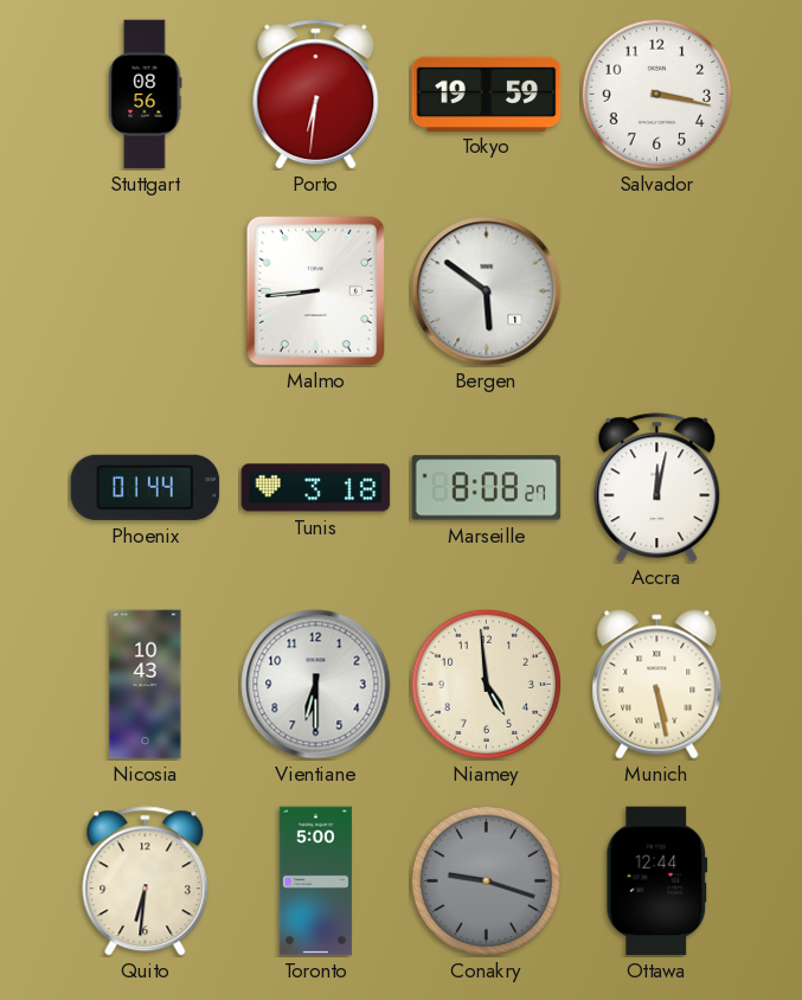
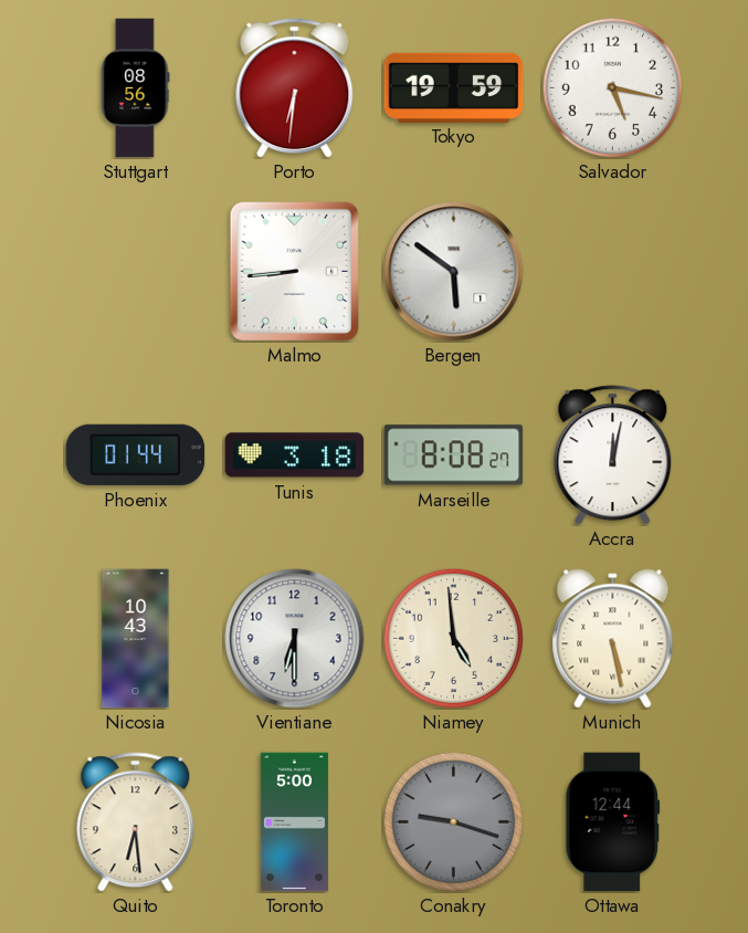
Salvador: 3:17 -> 5:17 (612, 87)
Quito: 6:31 -> 6:29 (136, 822)
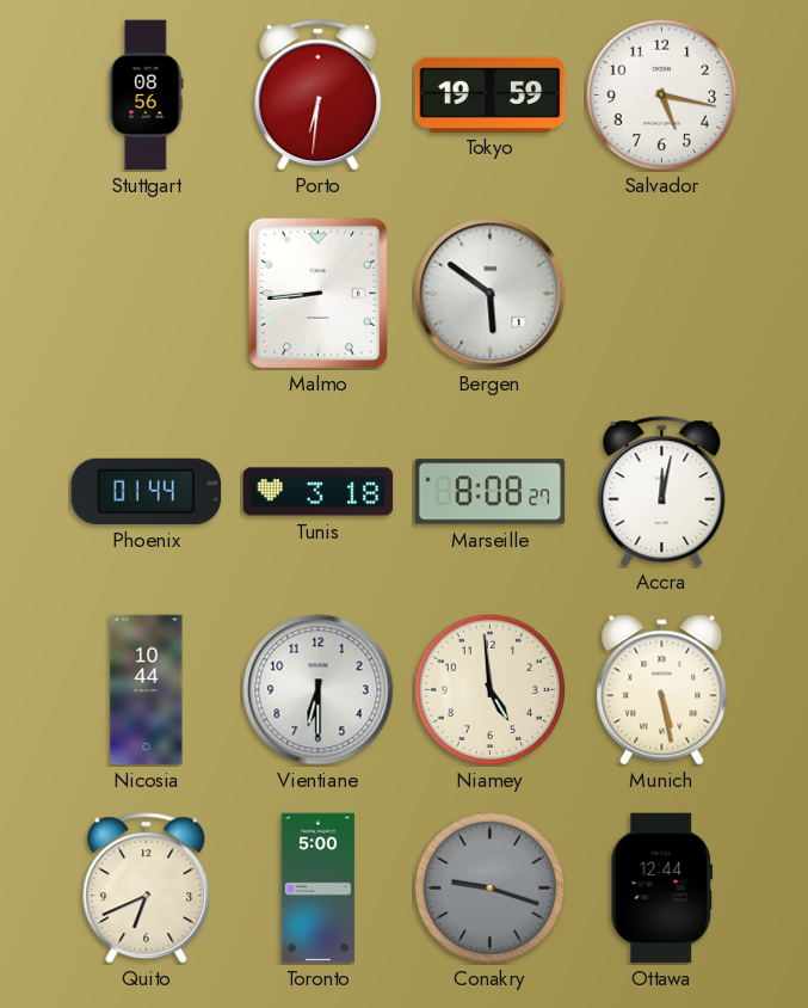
Nicosia: 10:43 -> 10:44 (147, 690)
Quito: 6:29 -> 6:41 (147, 889)
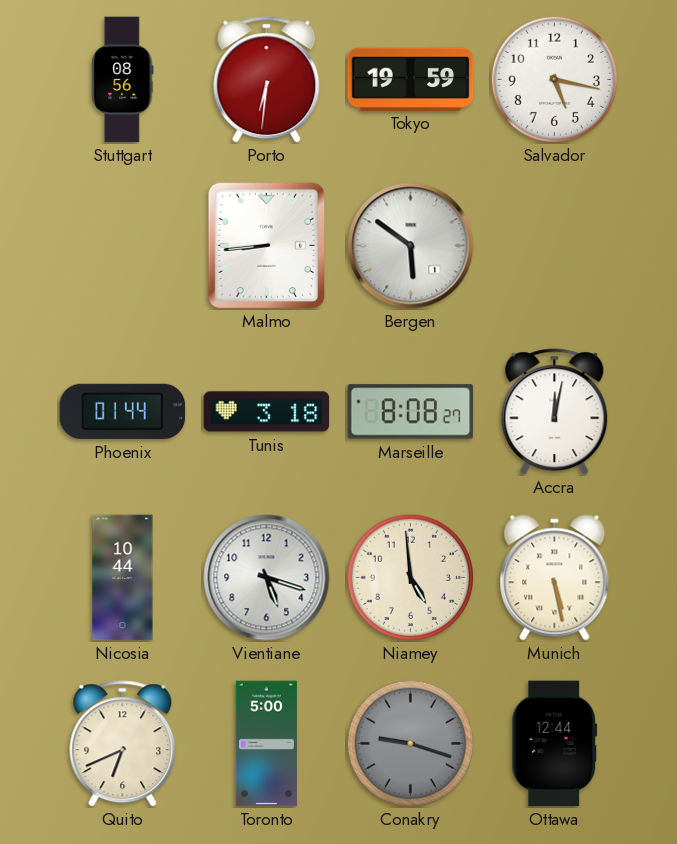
Vientiane: 6:30 -> 5:18 (267, 578)
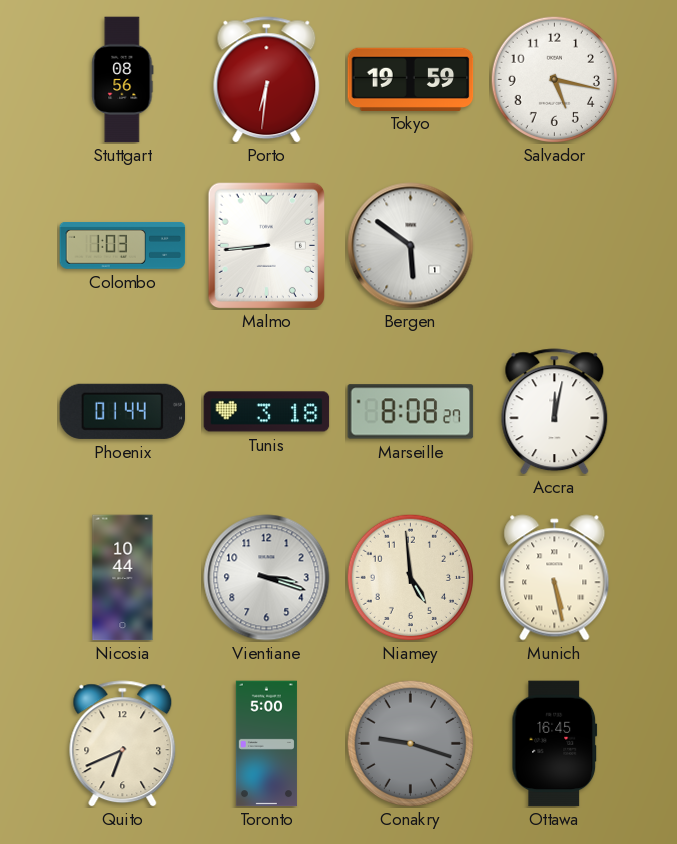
Colombo: none -> 1:03 (123, 245)
Vientiane: 5:18 -> 3:18 (267, 578)
Ottawa: 12:44 -> 16:45 (555, 744)
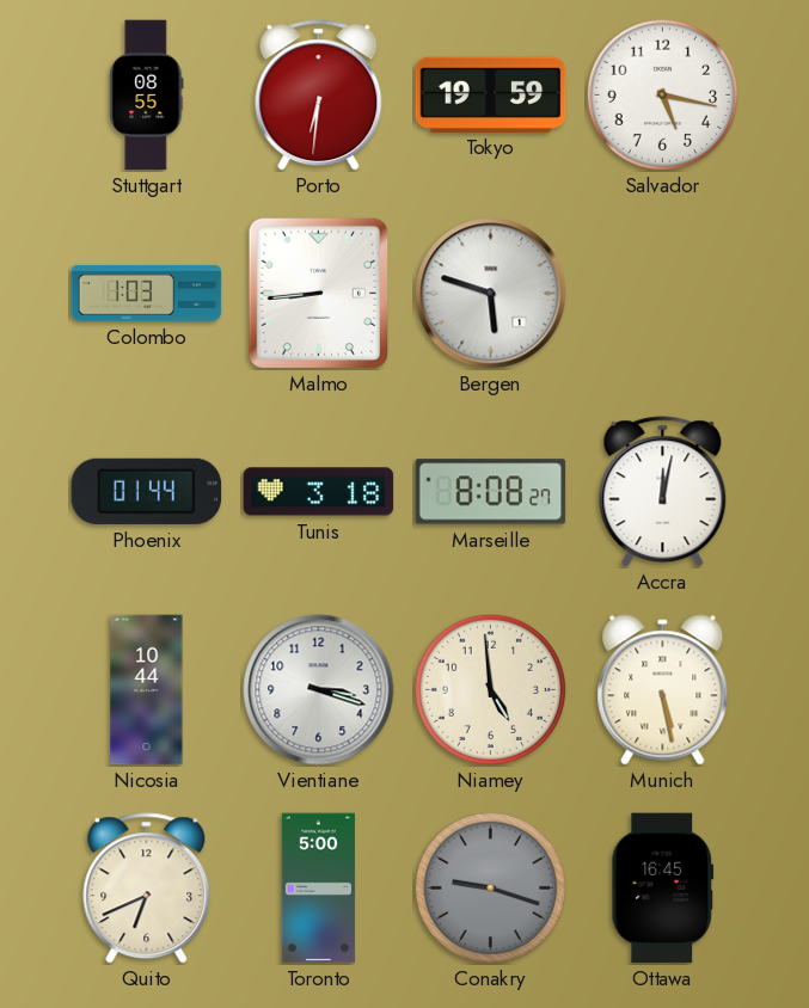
Stuttgart: 08:56 -> 08:55 (147, 96)
Bergen: 5:51 -> 5:48 (491, 294)
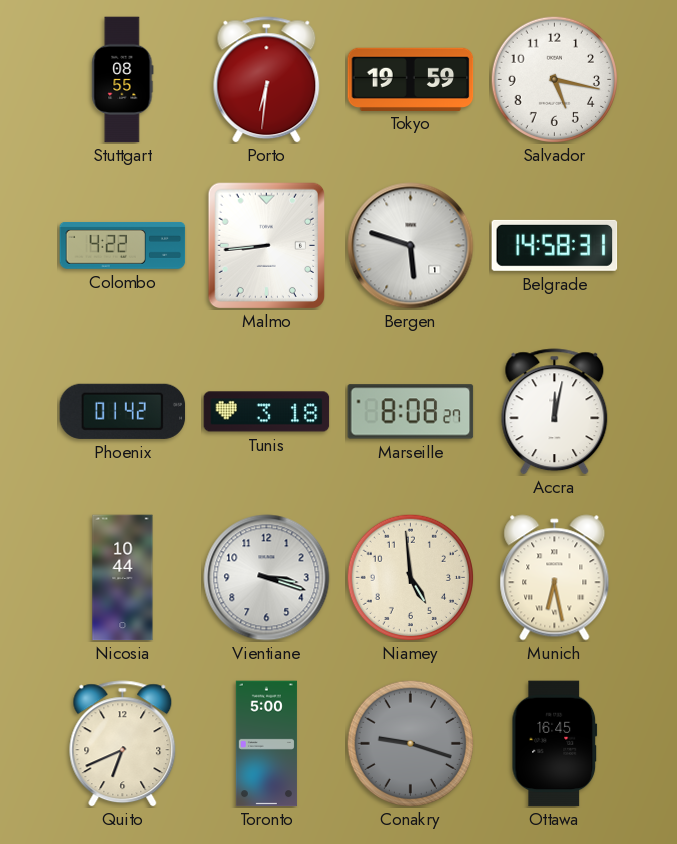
Colombo: 1:03 -> 4:22 (123, 245)
Belgrade: none -> 14:58 (555, 245)
Phoenix: 01:44 -> 01:42 (123, 411)
Munich: 5:28 -> 6:28 (555, 578)
